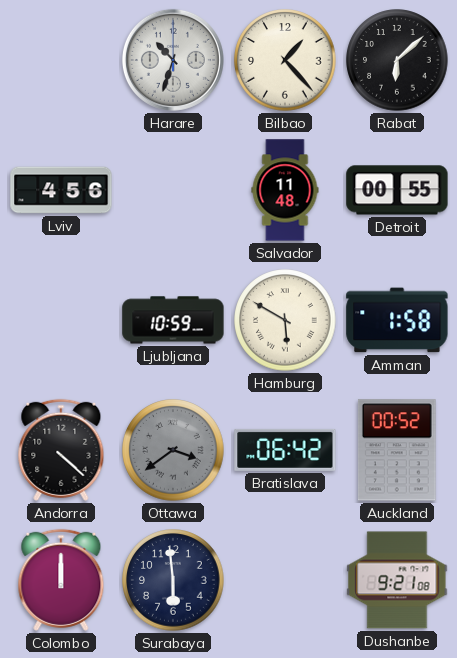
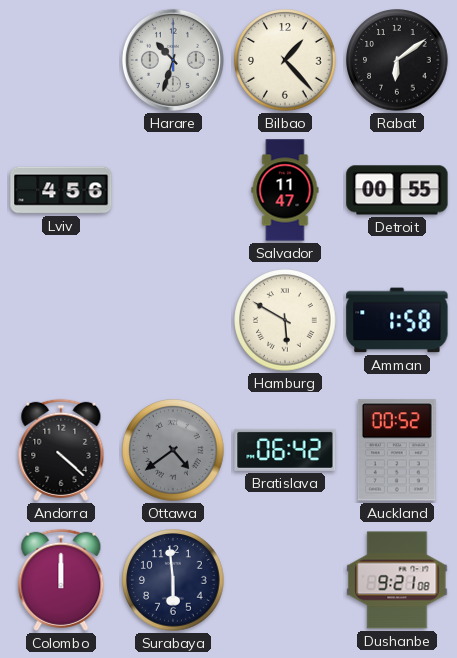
Rabat: 6:08 -> 6:09 (397, 60)
Salvador: 11:48 -> 11:47 (285, 190)
Ljubljana: 10:59 -> none (173, 320)
Ottawa: 3:39 -> 4:39 (173, 450)
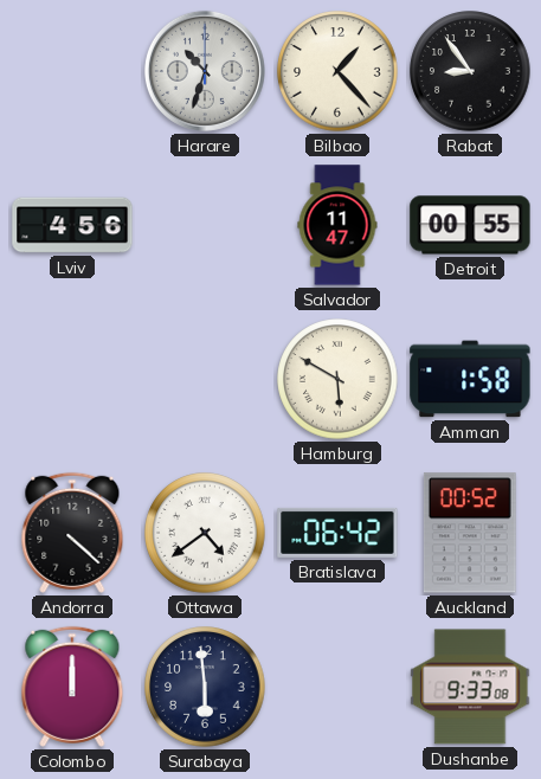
Rabat: 6:09 -> 8:54 (470, 71)
Ottawa dial: grey -> white (205, 533)
Dushanbe: 9:21 -> 9:33 (470, 687)
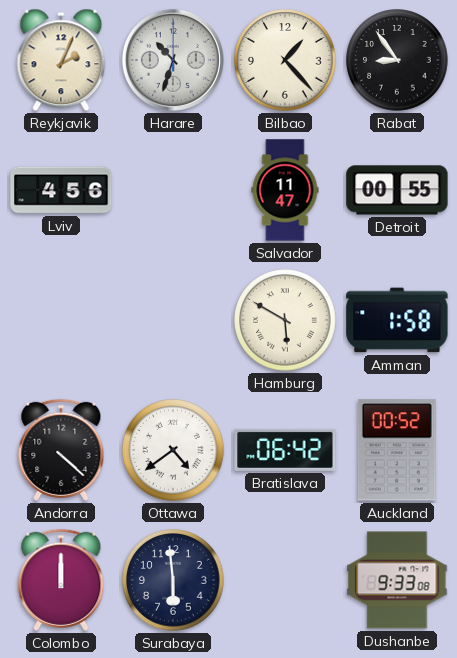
Reykjavik: none -> 2:04 (61, 60)
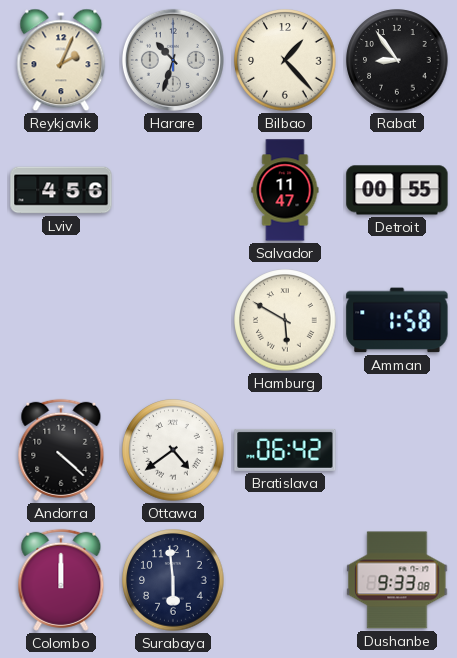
Auckland: 00:52 -> none (397, 450)
